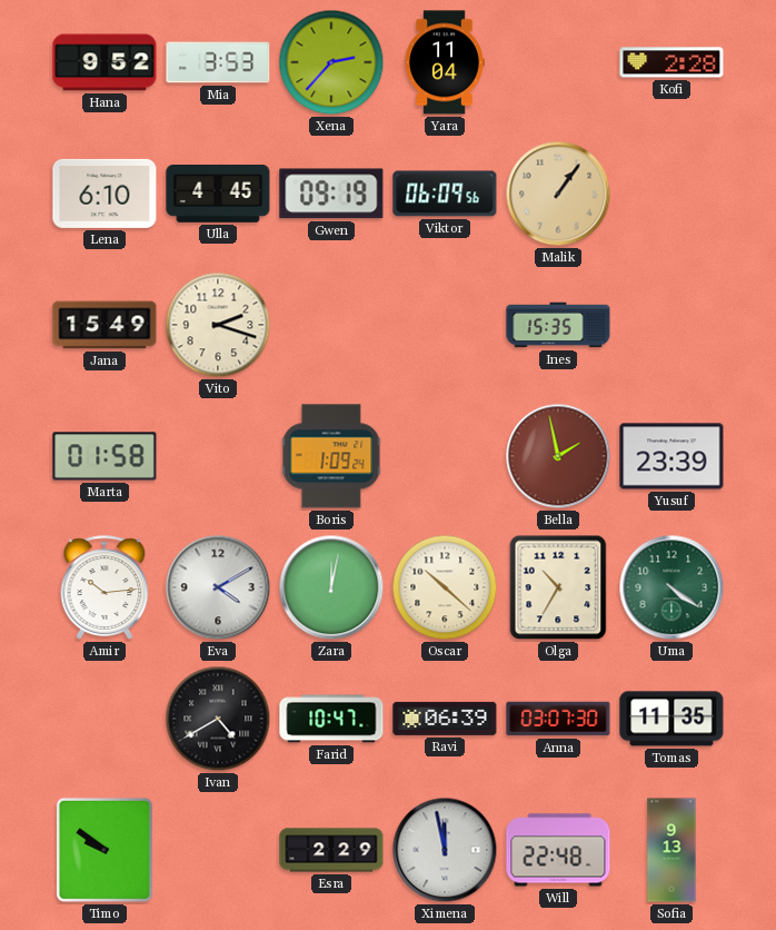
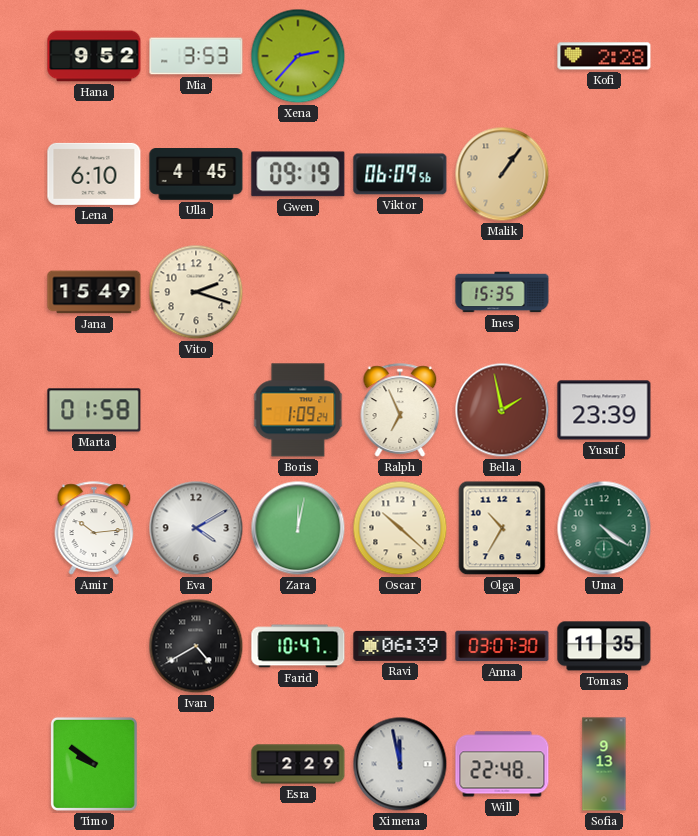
Yara: 11:04 -> none (445, 62)
Ralph: none -> 6:56 (400, 410)
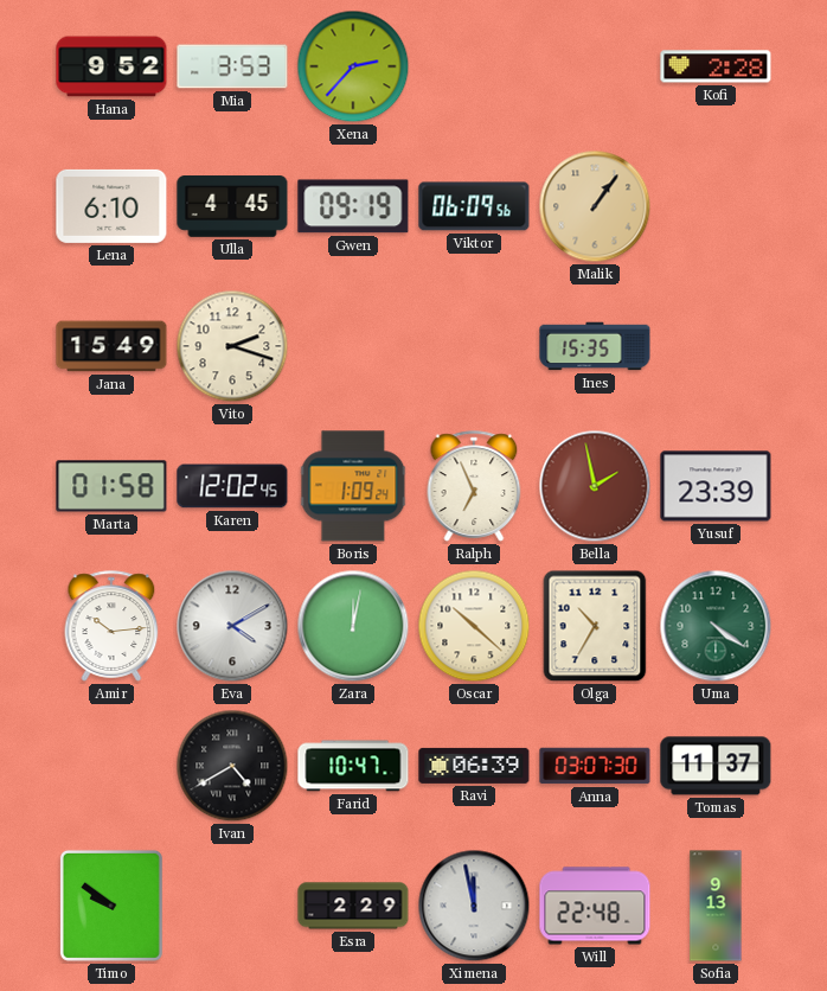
Karen: none -> 12:02 (232, 486)
Tomas: 11:35 -> 11:37 (716, 766)
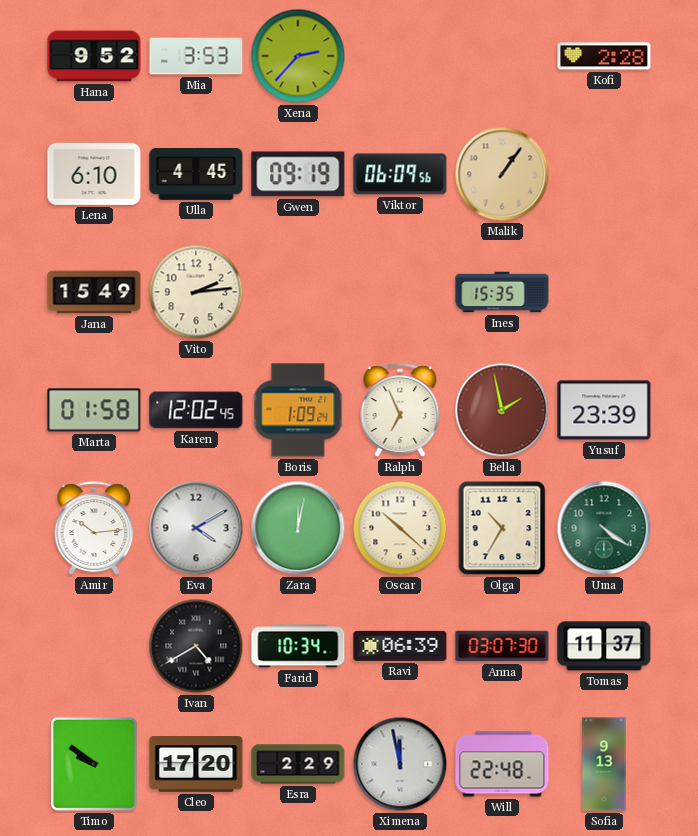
Vito: 2:18 -> 2:14 (196, 292)
Farid: 10:47 -> 10:34 (298, 646)
Cleo: none -> 17:20 (196, 764)
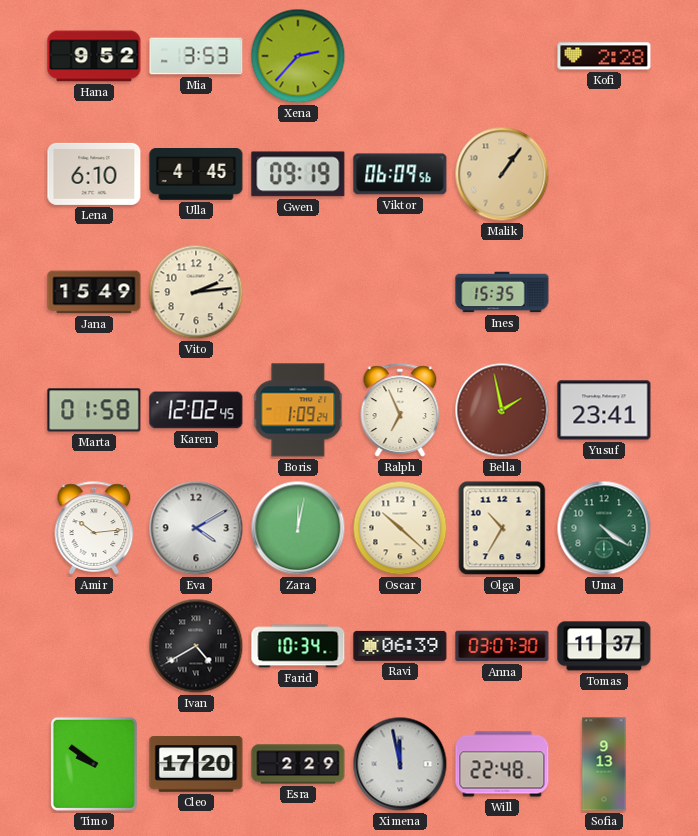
Yusuf: 23:39 -> 23:41 (604, 410)
